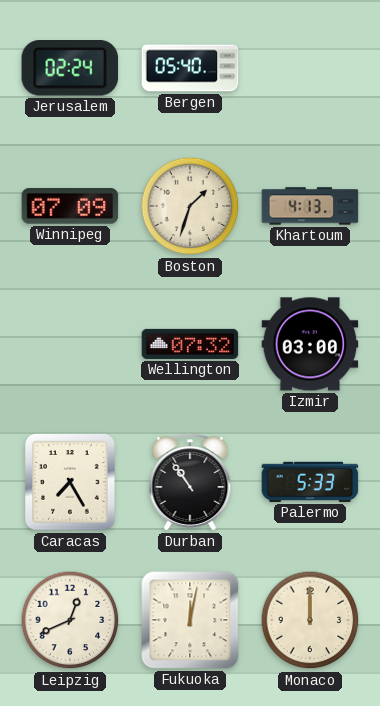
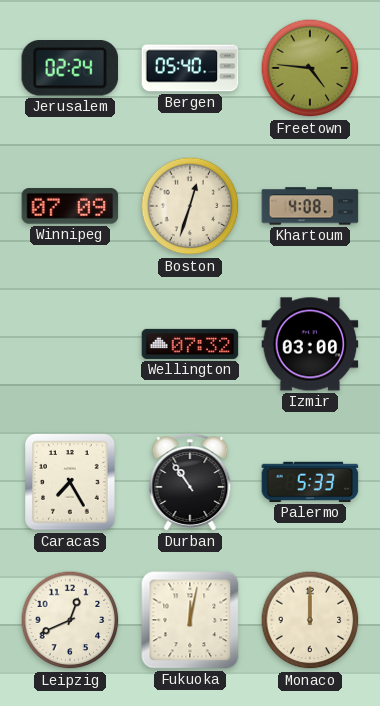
Freetown: none -> 4:46 (310, 68)
Boston: 1:33 -> 12:33 (190, 206)
Khartoum: 4:13 -> 4:08 (310, 206)
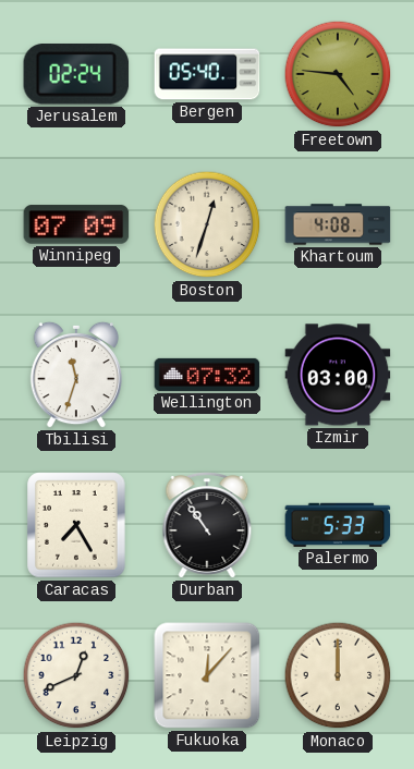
Tbilisi: none -> 11:33 (75, 375)
Fukuoka: 12:02 -> 12:07 (207, 675)
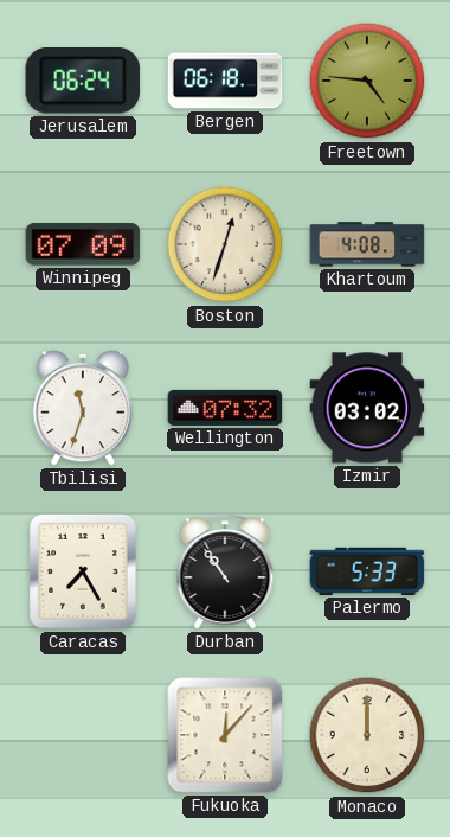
Jerusalem: 02:24 -> 06:24 (83, 82)
Bergen: 05:40 -> 06:18 (225, 81)
Izmir: 03:00 -> 03:02 (367, 408)
Leipzig: 12:41 -> none (76, 675)
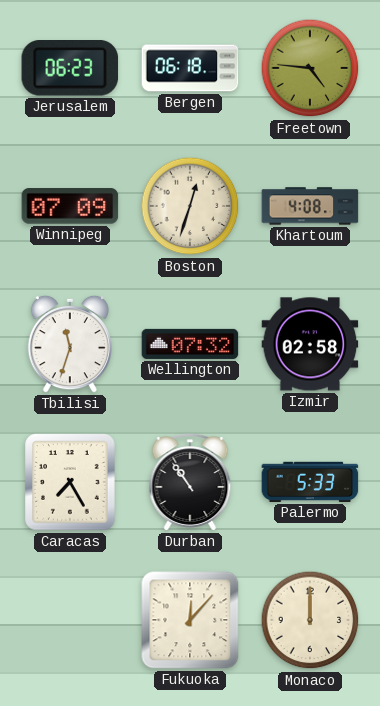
Jerusalem: 06:24 -> 06:23 (70, 69)
Izmir: 03:02 -> 02:58 (310, 344)
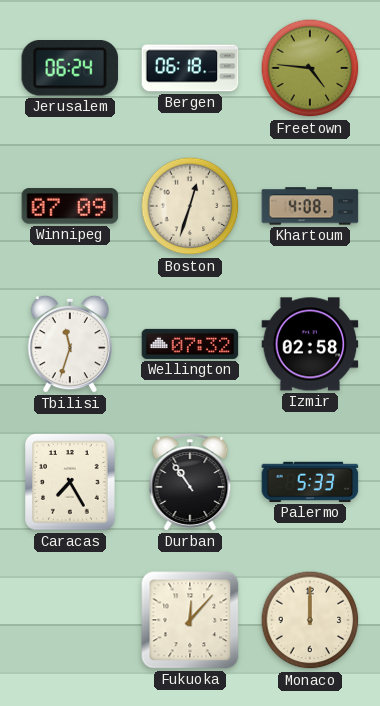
Jerusalem: 06:23 -> 06:24 (70, 69)
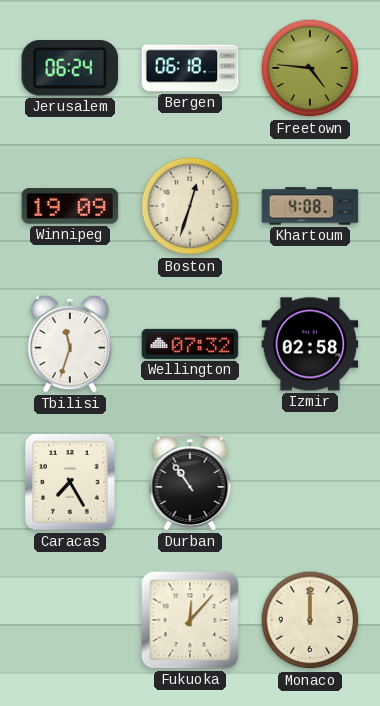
Winnipeg: 07:09 -> 19:09 (70, 206)
Palermo: 5:33 -> none (310, 482)
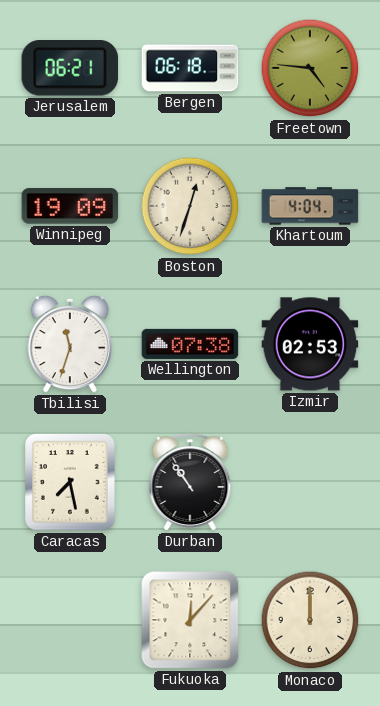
Jerusalem: 06:24 -> 06:21 (70, 69)
Khartoum: 4:08 -> 4:04 (310, 206)
Wellington: 07:32 -> 07:38 (190, 344)
Izmir: 02:58 -> 02:53 (310, 344)
Caracas: 7:25 -> 7:28 (70, 482)
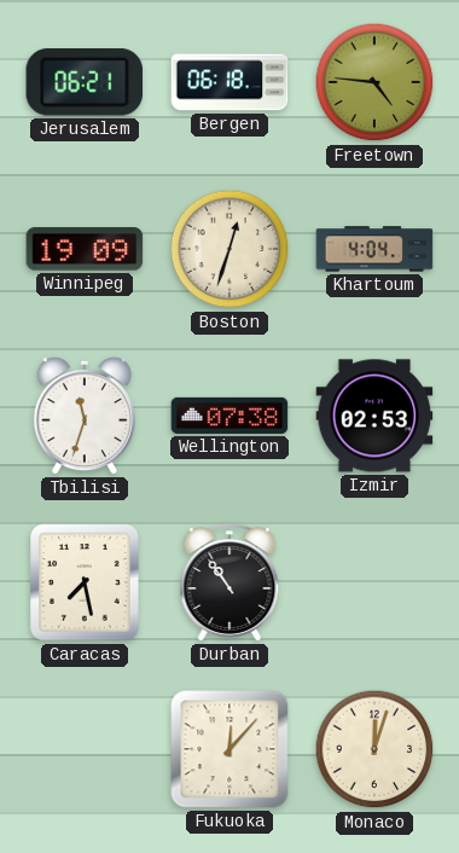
Monaco: 12:00 -> 12:03 (374, 749)
